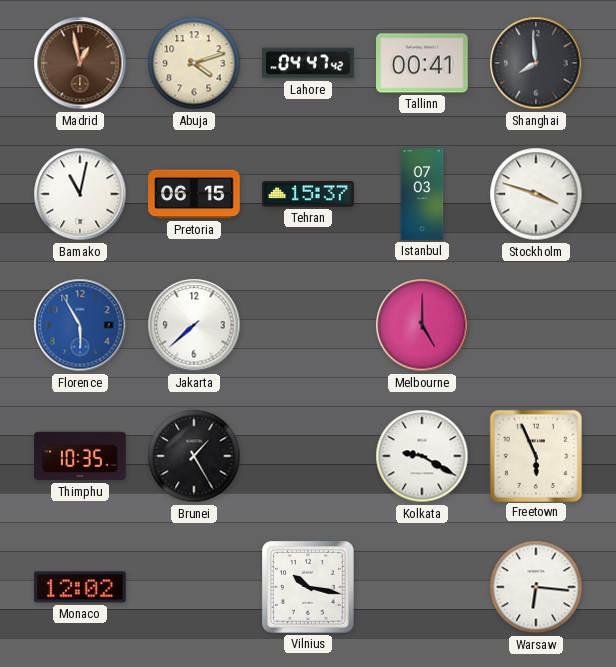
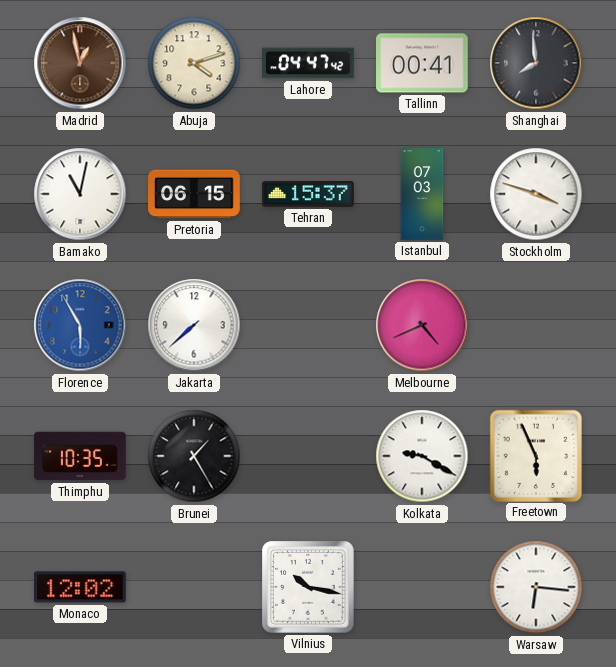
Melbourne: 5:00 -> 4:41 (422, 325)
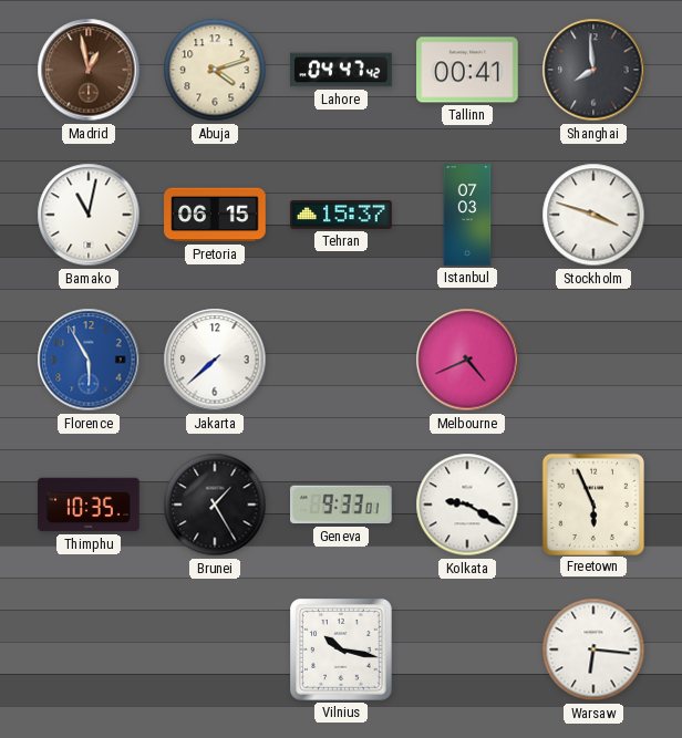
Geneva: none -> 9:33 (342, 505)
Monaco: 12:02 -> none (80, 587)
